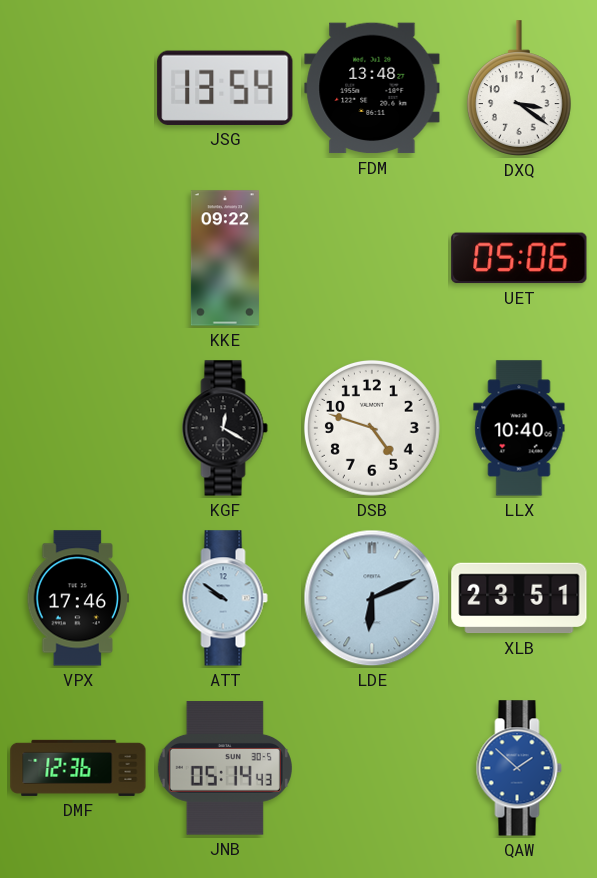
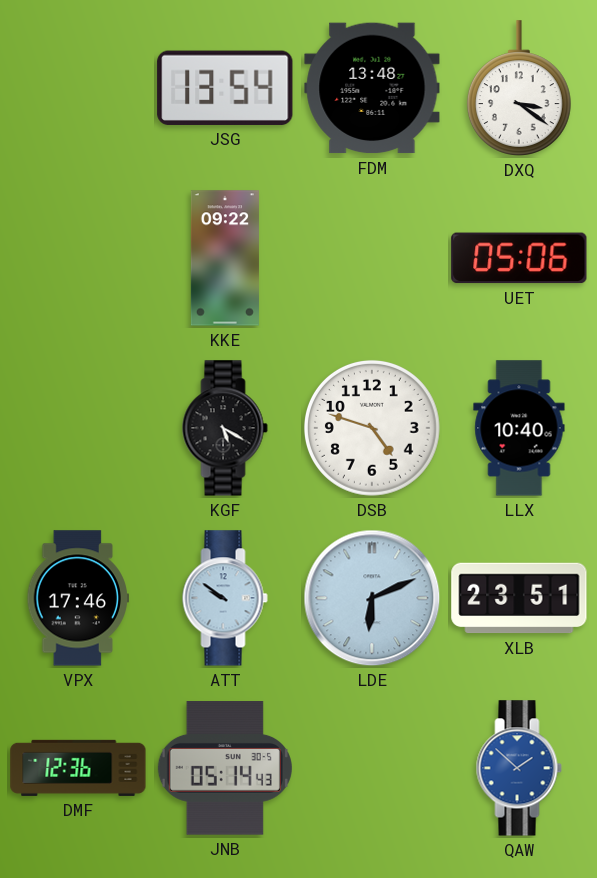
KGF: 12:20 -> 5:20 (225, 428)
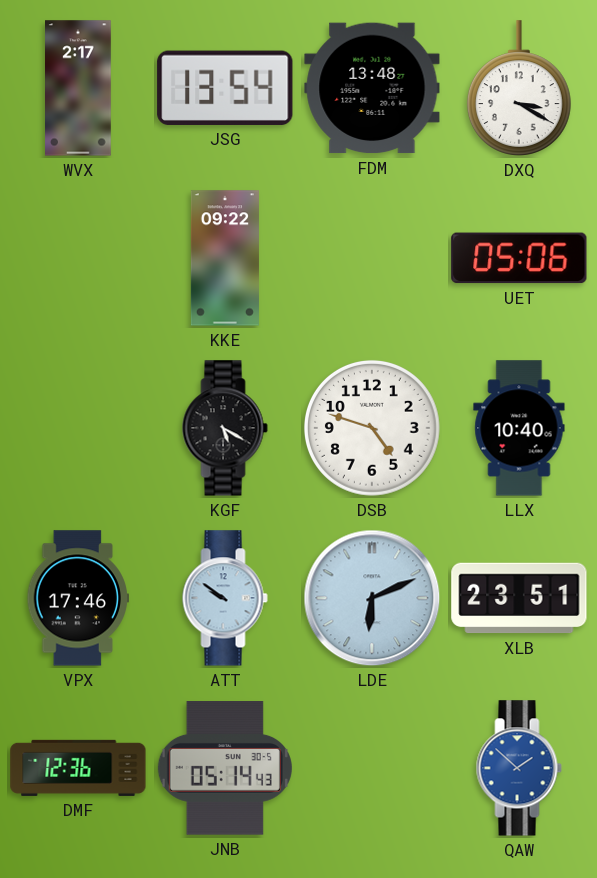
WVX: none -> 2:17 (79, 88)
DXQ: 3:21 -> 3:20 (519, 88)
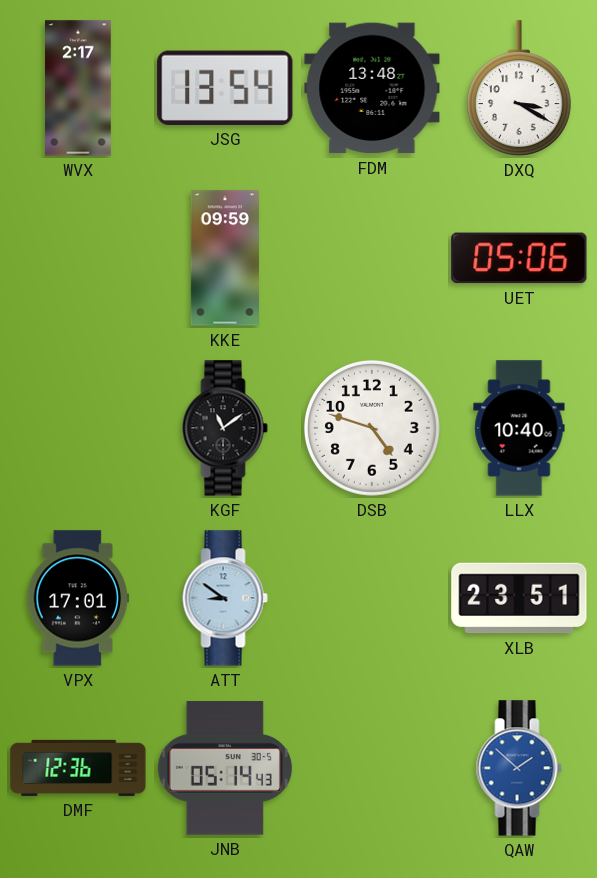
KKE: 09:22 -> 09:59 (225, 258)
KGF: 5:20 -> 11:09 (225, 428)
VPX: 17:46 -> 17:01 (77, 598)
ATT: 9:51 -> 8:51 (225, 598)
LDE: 6:11 -> none (372, 598)
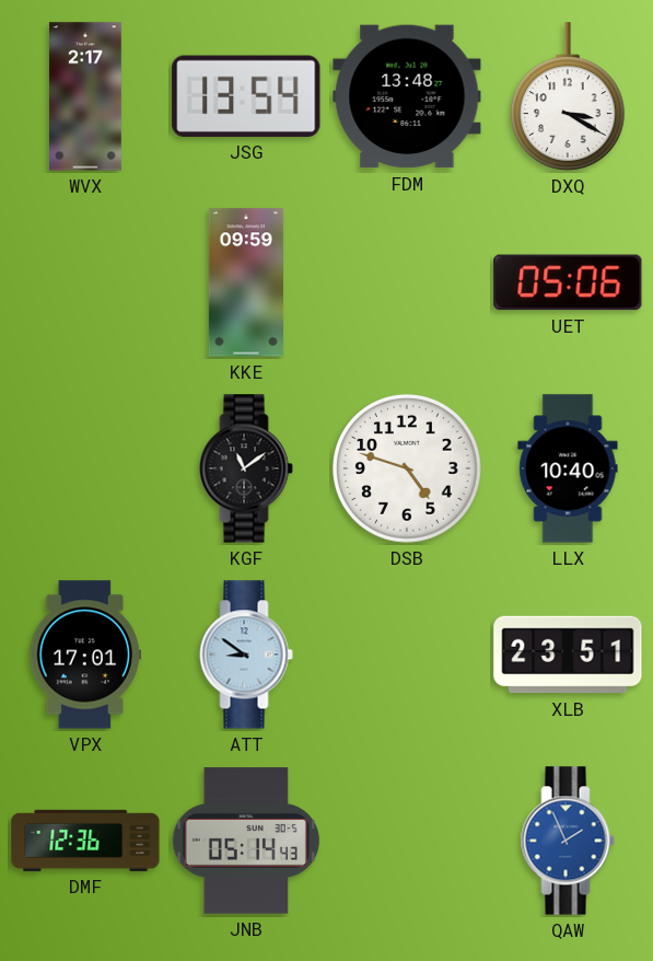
QAW: 1:52 -> 1:56 (568, 841)
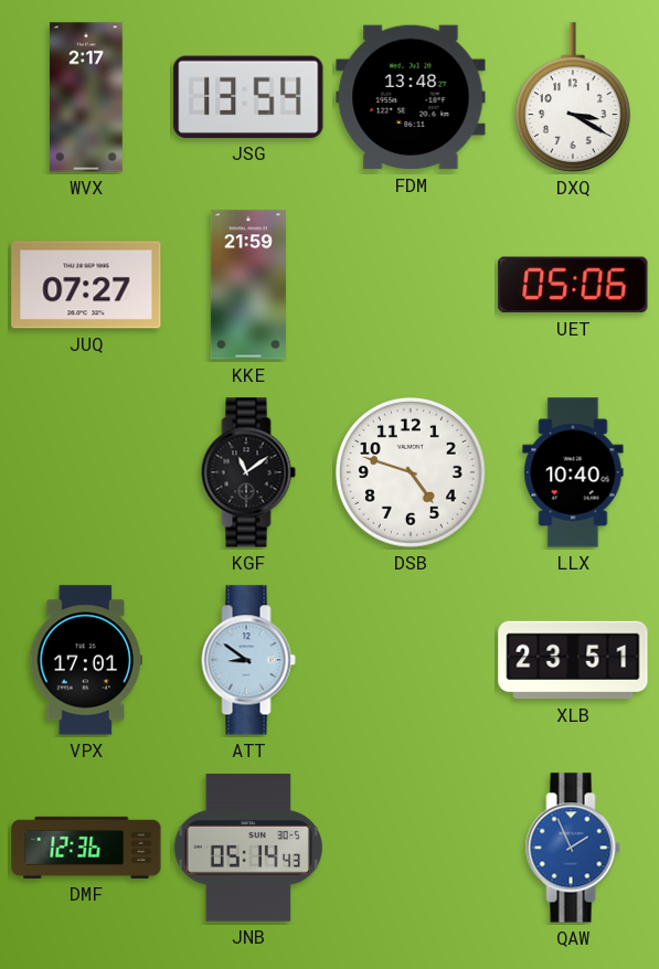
JUQ: none -> 07:27 (86, 285)
KKE: 09:59 -> 21:59 (248, 285)
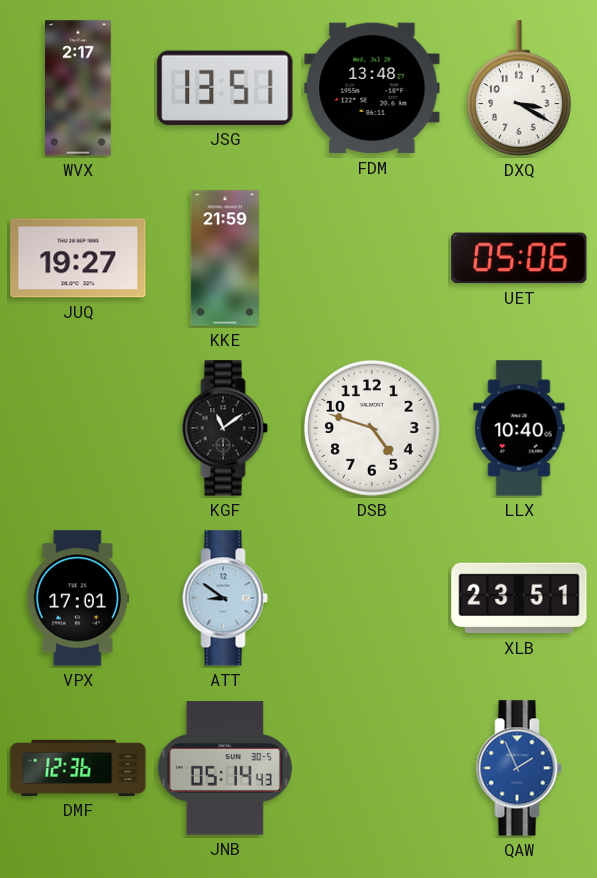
JSG: 13:54 -> 13:51 (225, 88)
JUQ: 07:27 -> 19:27 (78, 258)
